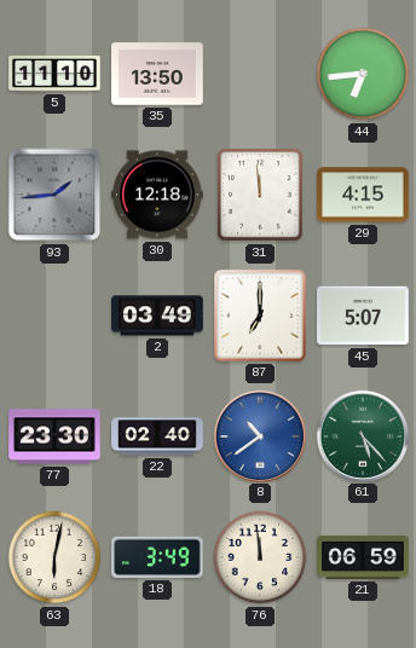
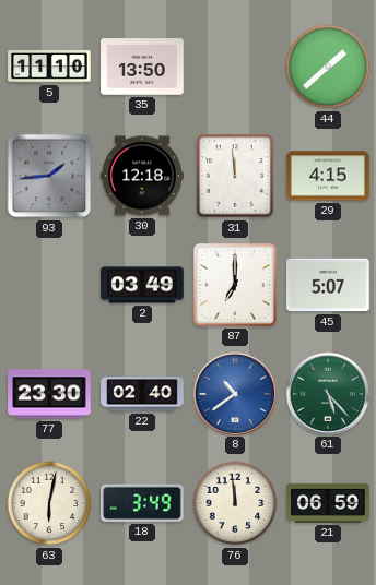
44: 6:44 -> 1:38 (328, 67)
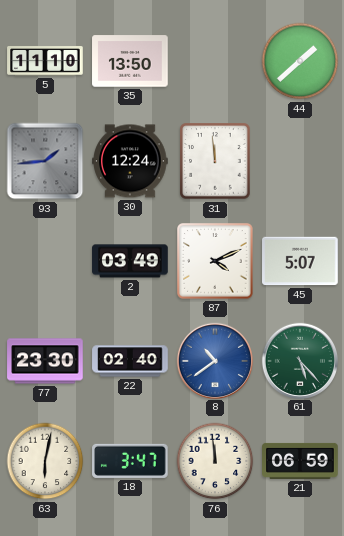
30: 12:18 -> 12:24 (130, 161)
29: 4:15 -> none (328, 176)
87: 7:00 -> 4:11 (216, 262)
18: 3:49 -> 3:47 (130, 461)
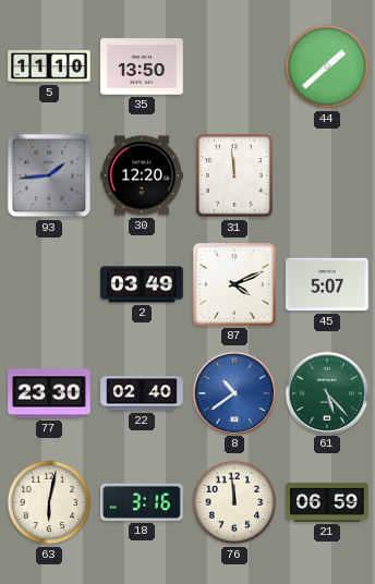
30: 12:24 -> 12:20 (142, 175)
18: 3:47 -> 3:16 (142, 502)
